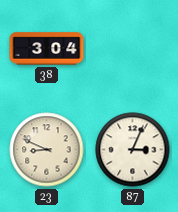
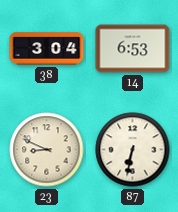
14: none -> 6:53 (133, 49)
87: 3:04 -> 6:32 (133, 150)
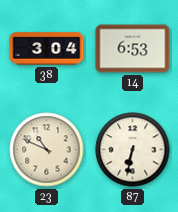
23: 8:49 -> 10:49 (47, 150)
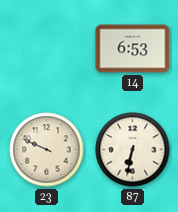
38: 3:04 -> none (47, 49)
23: 10:49 -> 9:49 (47, 150)
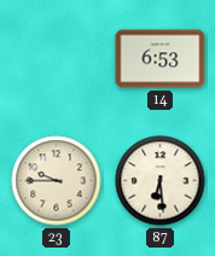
23: 9:49 -> 9:45 (57, 181)
87: 6:32 -> 6:29 (161, 181)
